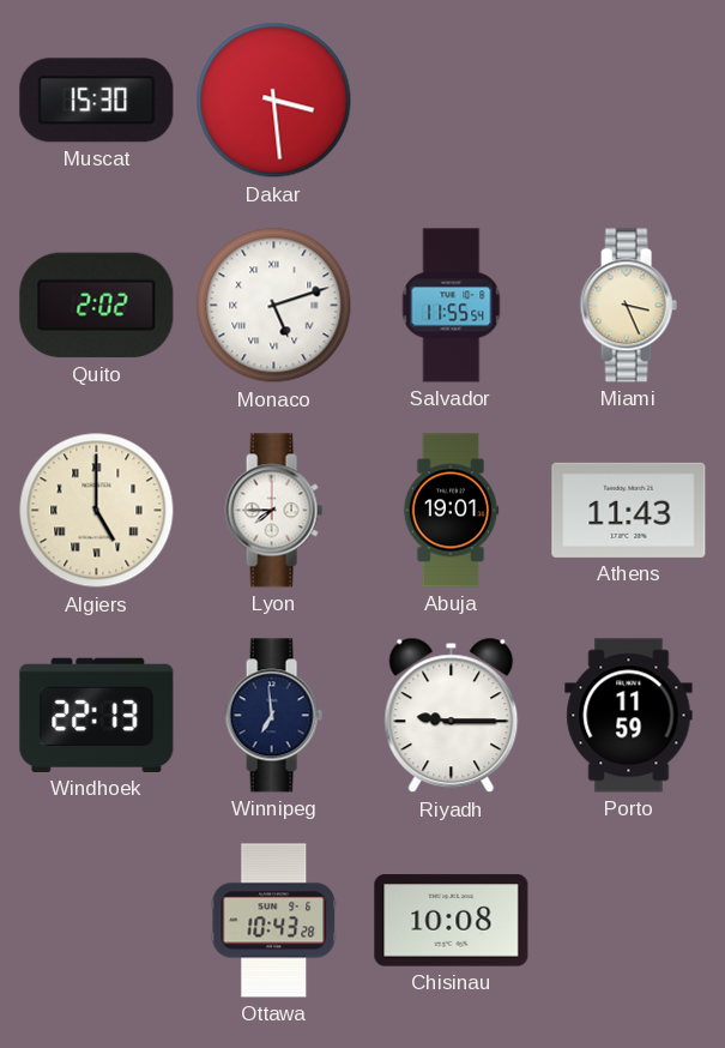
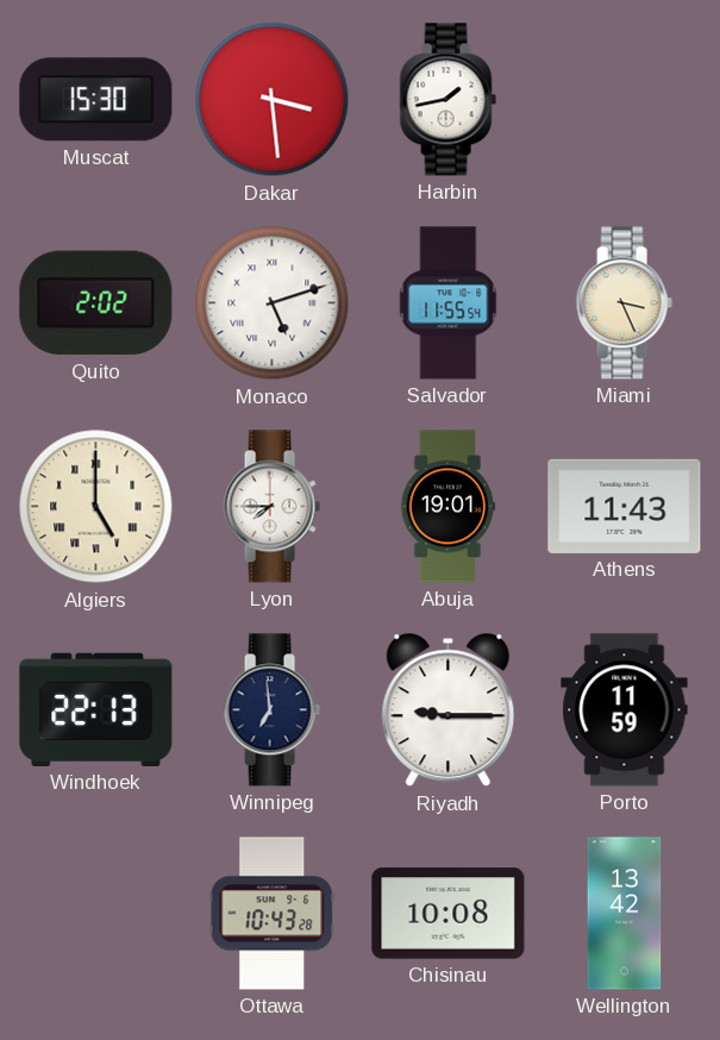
Harbin: none -> 1:43 (447, 100)
Wellington: none -> 13:42 (625, 914)
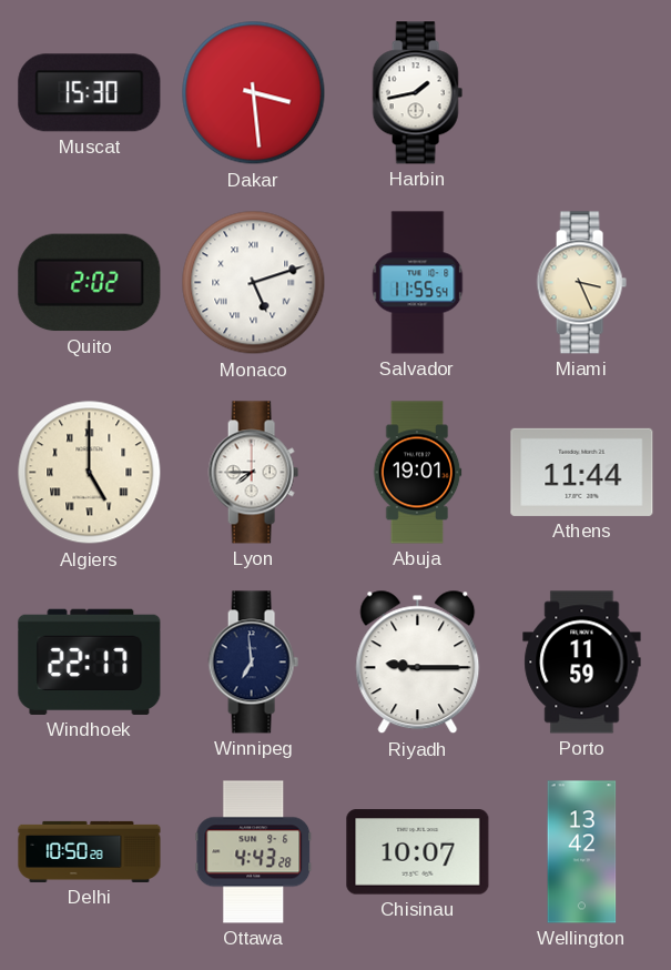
Athens: 11:43 -> 11:44 (582, 472)
Windhoek: 22:13 -> 22:17 (90, 661)
Delhi: none -> 10:50 (90, 851)
Ottawa: 10:43 -> 4:43 (254, 852)
Chisinau: 10:08 -> 10:07 (418, 852)
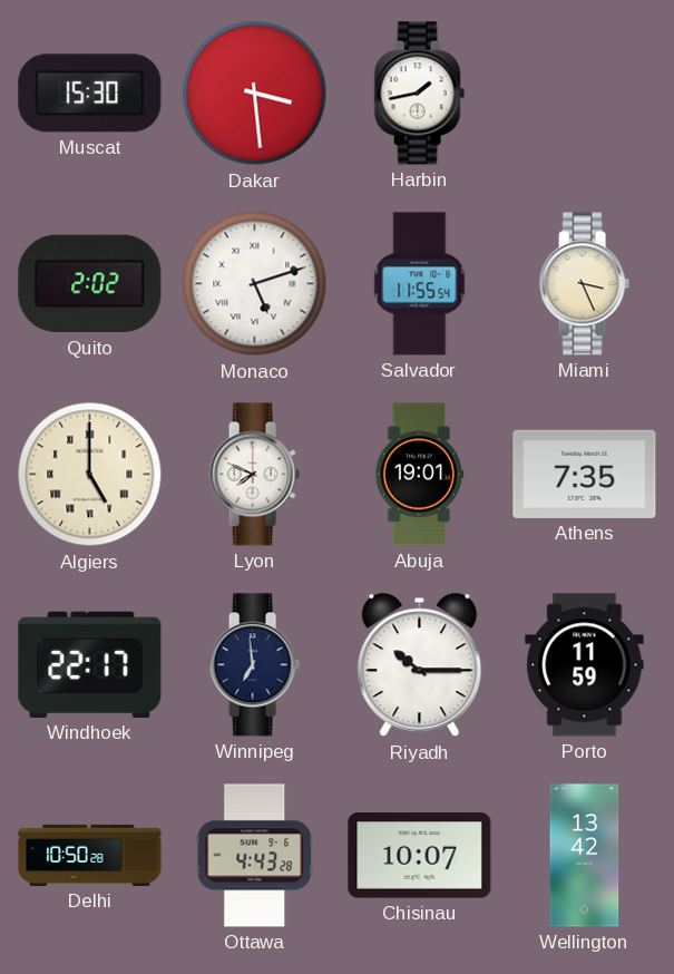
Lyon: 7:45 -> 7:49 (254, 475)
Athens: 11:44 -> 7:35 (585, 474)
Riyadh: 9:15 -> 10:15 (420, 665)
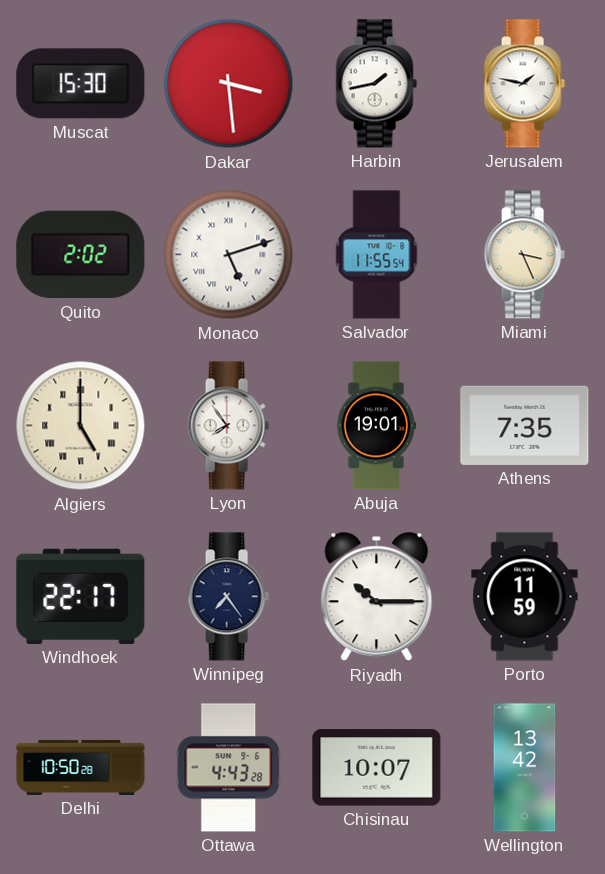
Jerusalem: none -> 1:47 (524, 84)
Lyon: 7:49 -> 7:54 (228, 426)
Winnipeg: 6:59 -> 7:24 (228, 597)
